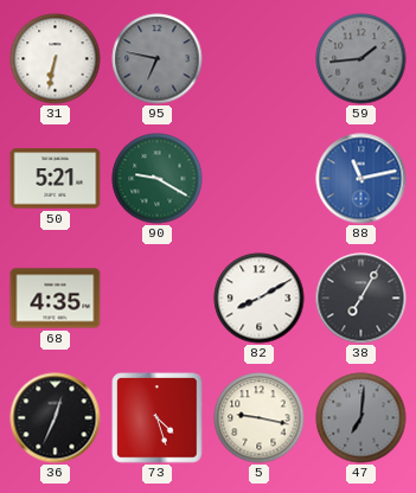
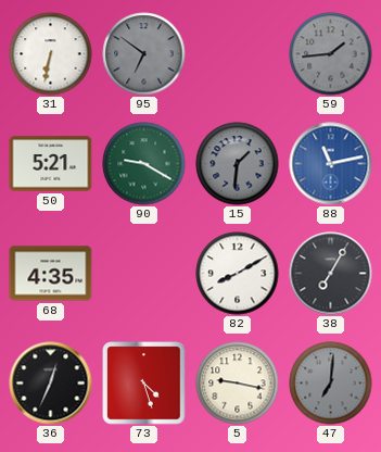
95: 6:47 -> 6:51 (144, 54)
15: none -> 1:31 (238, 164)
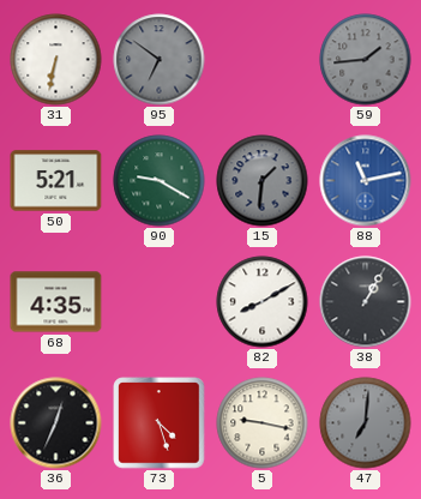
38: 7:05 -> 1:05 (366, 302)
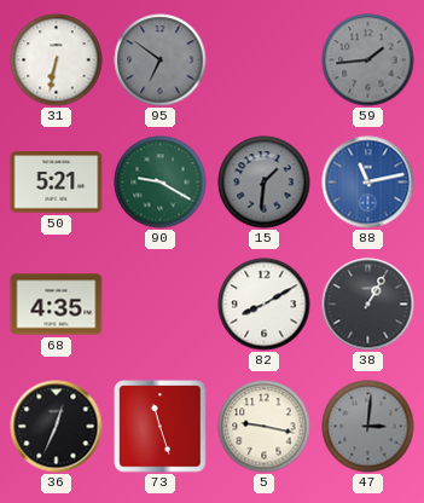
73: 4:27 -> 11:27 (161, 427)
47: 7:01 -> 3:01 (368, 427)
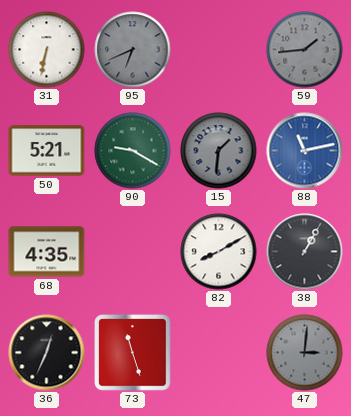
95: 6:51 -> 6:41 (133, 50)
5: 9:17 -> none (265, 427)
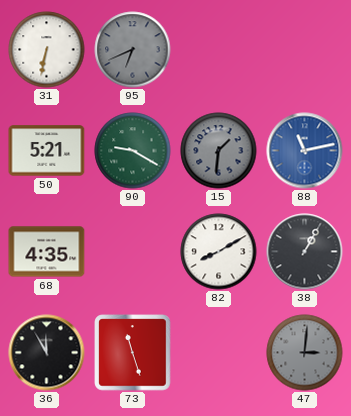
59: 1:44 -> none (305, 50)
36: 12:34 -> 11:55 (47, 353)
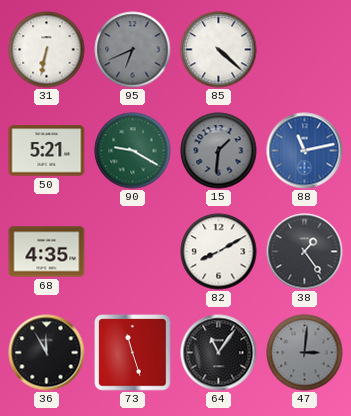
85: none -> 4:22 (219, 50)
38: 1:05 -> 1:24 (305, 252)
64: none -> 11:06 (219, 353)
